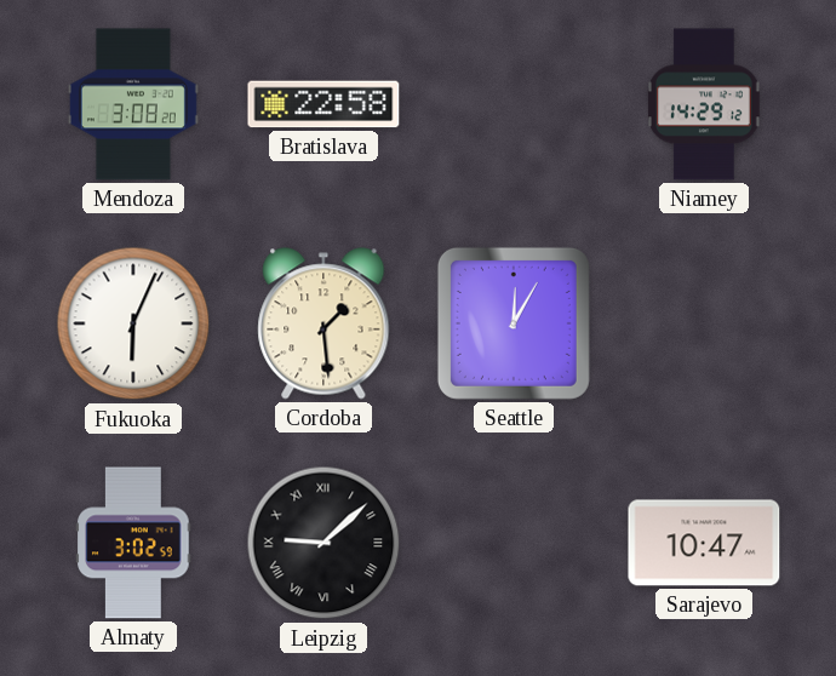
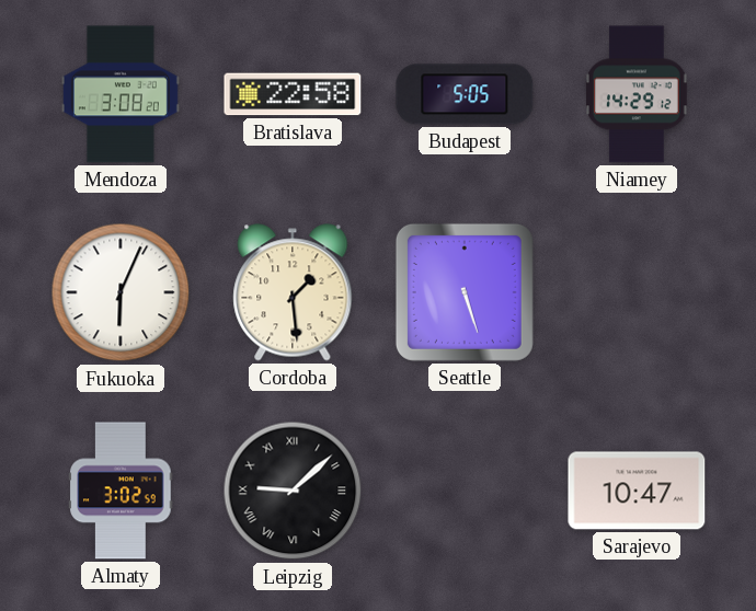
Budapest: none -> 5:05 (465, 94)
Seattle: 12:05 -> 5:27 (465, 292)
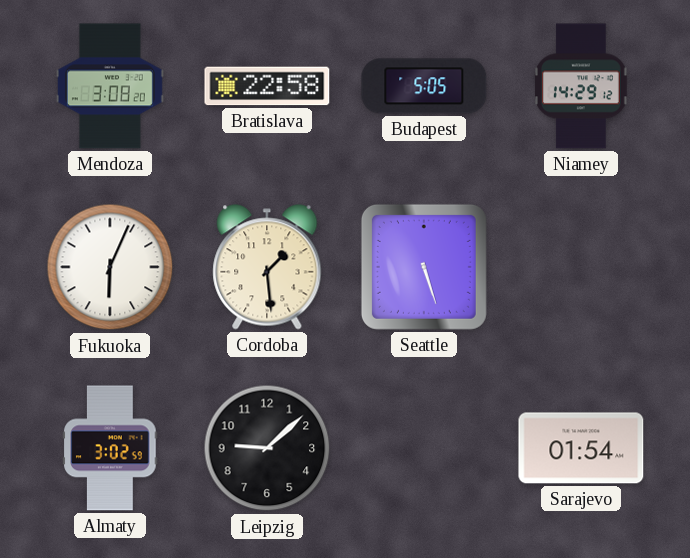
Leipzig numerals: Roman -> Arabic (267, 448)
Sarajevo: 10:47 -> 01:54 (581, 448)
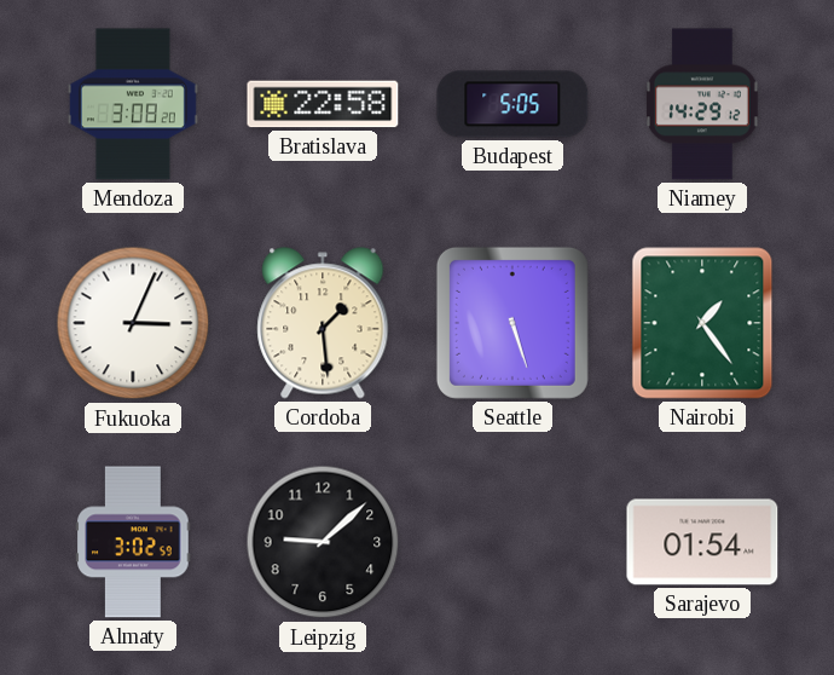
Fukuoka: 6:04 -> 3:04 (133, 323)
Nairobi: none -> 1:24 (702, 323)
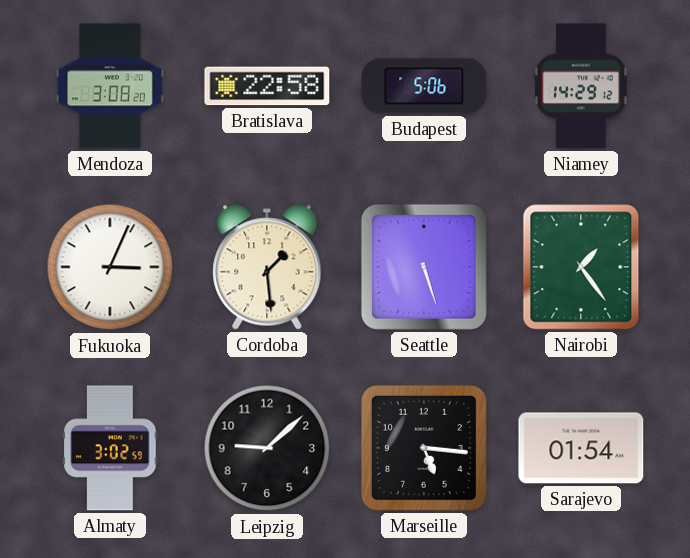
Budapest: 5:05 -> 5:06 (424, 86)
Marseille: none -> 5:16 (424, 448)
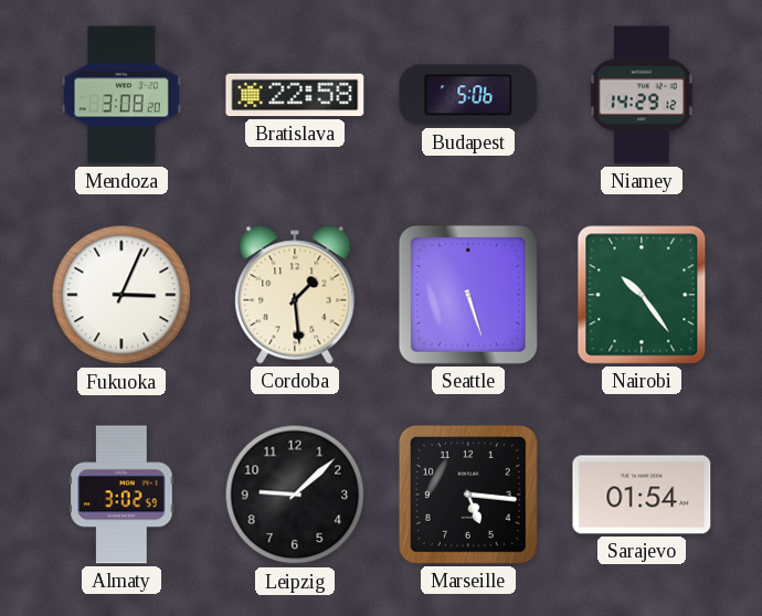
Nairobi: 1:24 -> 10:24 (642, 295)
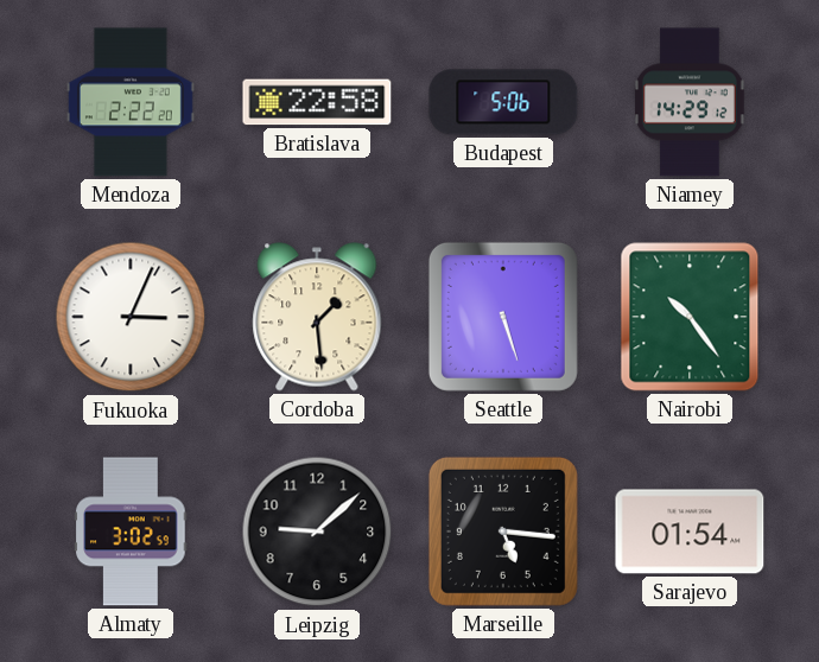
Mendoza: 3:08 -> 2:22 (131, 102)
